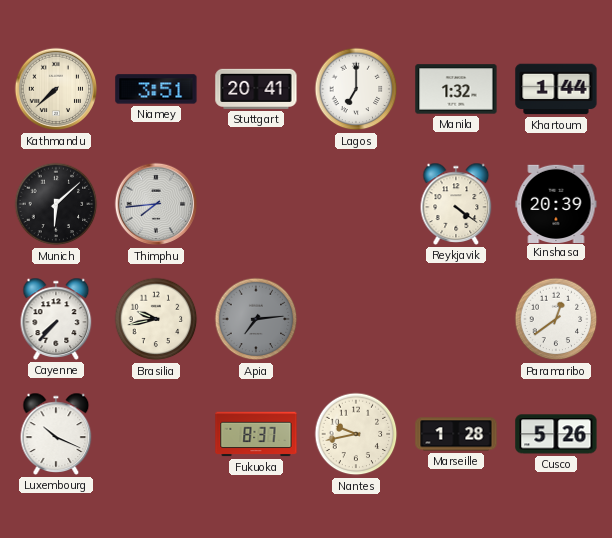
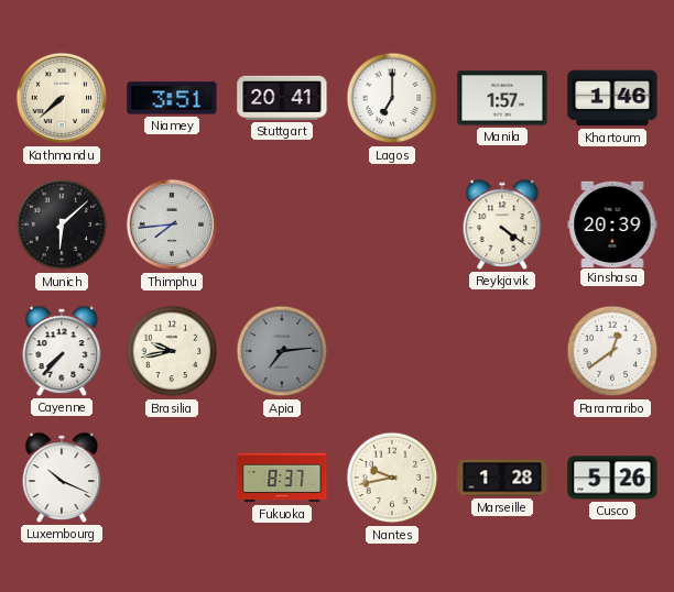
Manila: 1:32 -> 1:57 (502, 98)
Khartoum: 1:44 -> 1:46 (612, 98)
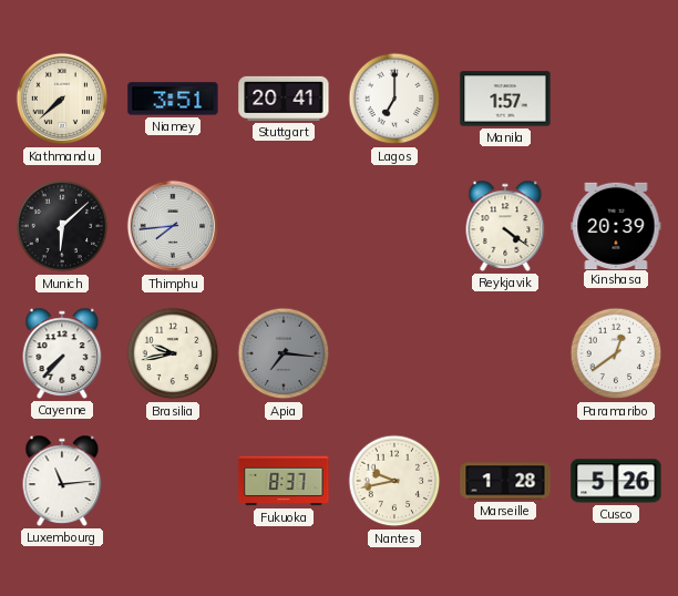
Khartoum: 1:46 -> none (612, 98)
Apia: 7:14 -> 7:16 (284, 353)
Luxembourg: 10:19 -> 11:14 (62, 481)
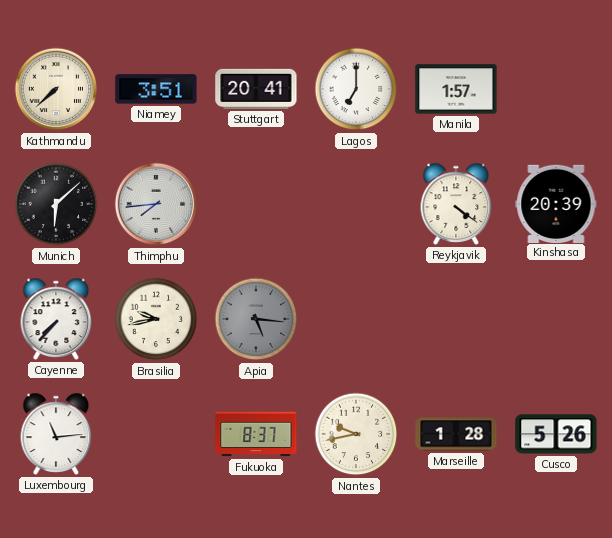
Apia: 7:16 -> 5:16 (256, 319)
Paramaribo: 12:39 -> none (616, 353)
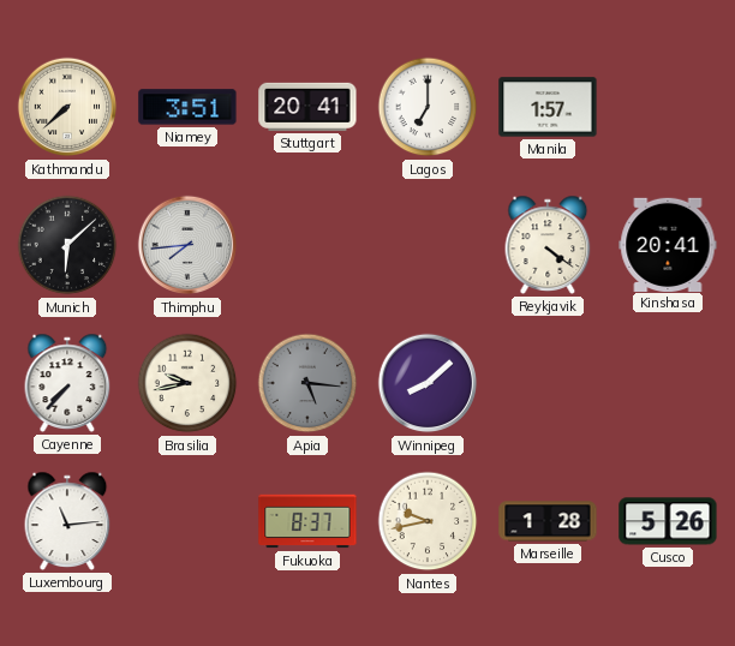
Kinshasa: 20:39 -> 20:41 (668, 244)
Winnipeg: none -> 8:08 (428, 383)
